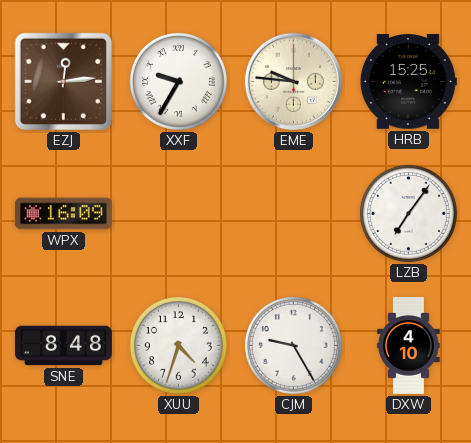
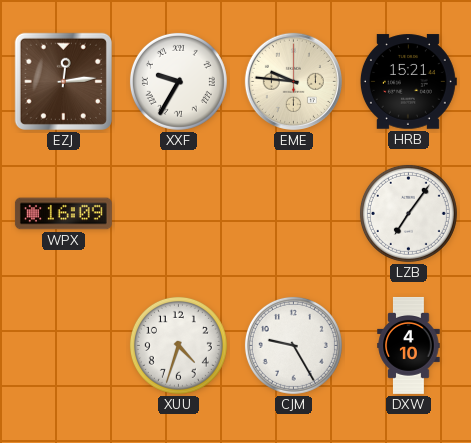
HRB: 15:25 -> 15:21 (408, 82)
SNE: 8:48 -> none (63, 346)
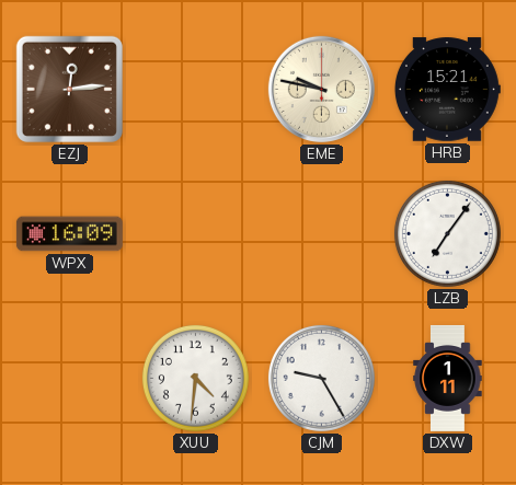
XXF: 9:35 -> none (178, 81)
EME: 9:46 -> 9:47 (321, 89)
XUU: 4:33 -> 4:31 (195, 378)
DXW: 4:10 -> 1:11 (448, 378)
